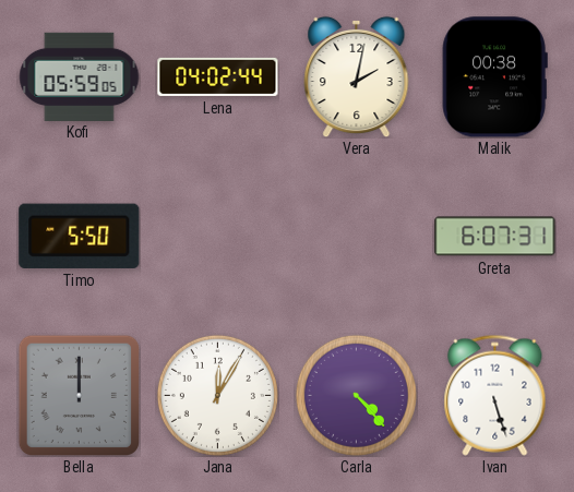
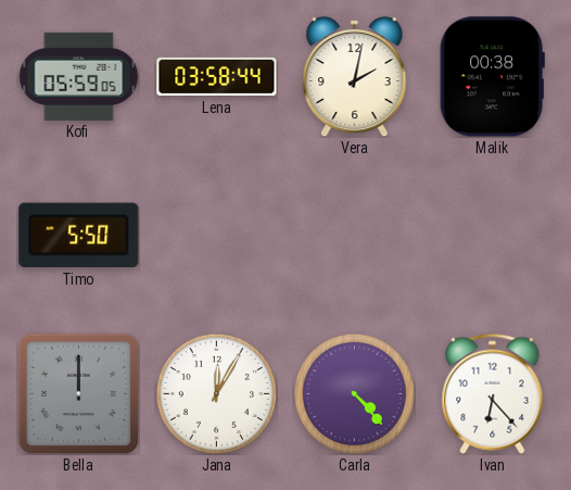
Lena: 04:02 -> 03:58 (217, 76)
Greta: 6:07 -> none (495, 237)
Ivan: 5:27 -> 6:23 (493, 393)
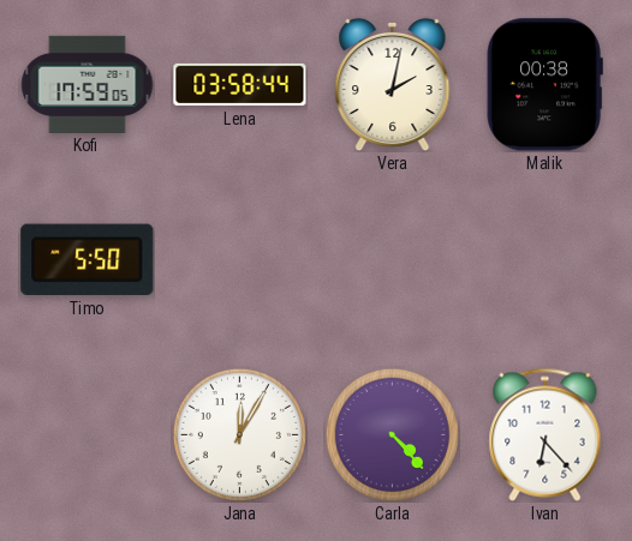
Kofi: 05:59 -> 17:59 (87, 84)
Bella: 12:00 -> none (78, 393)
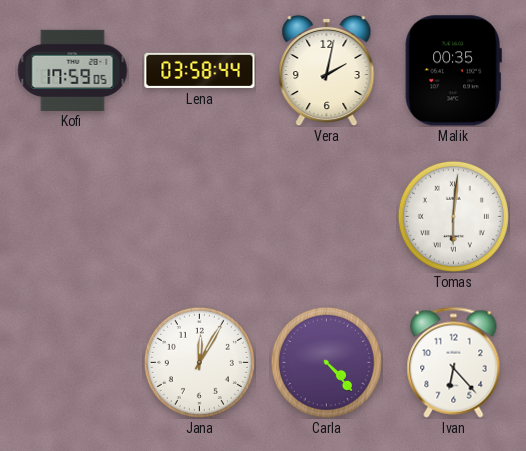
Malik: 00:38 -> 00:35 (453, 71)
Timo: 5:50 -> none (88, 259)
Tomas: none -> 6:01 (453, 216)
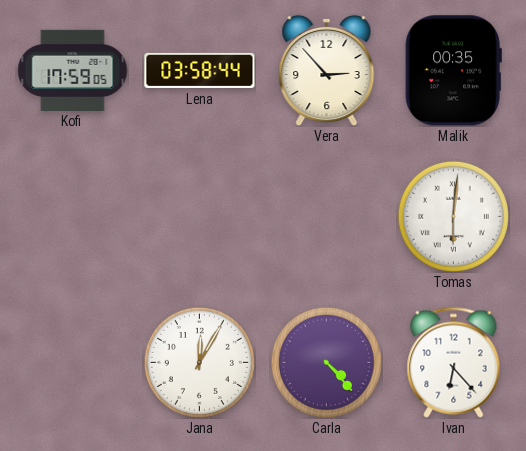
Vera: 2:02 -> 2:53 (327, 70)
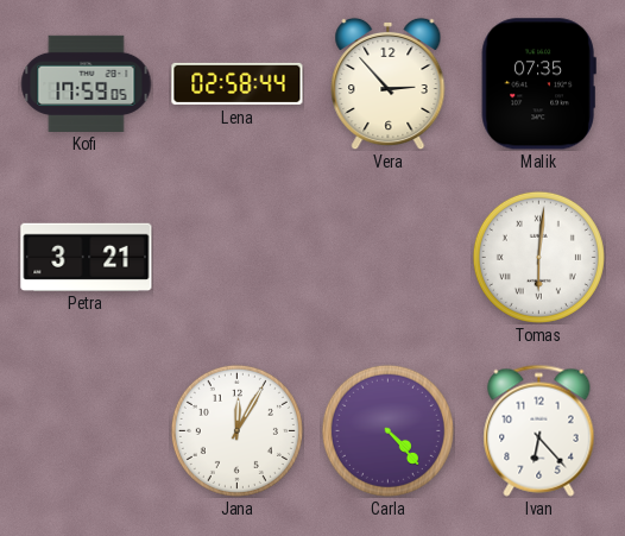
Lena: 03:58 -> 02:58 (238, 83)
Malik: 00:35 -> 07:35 (538, 84)
Petra: none -> 3:21 (87, 257)
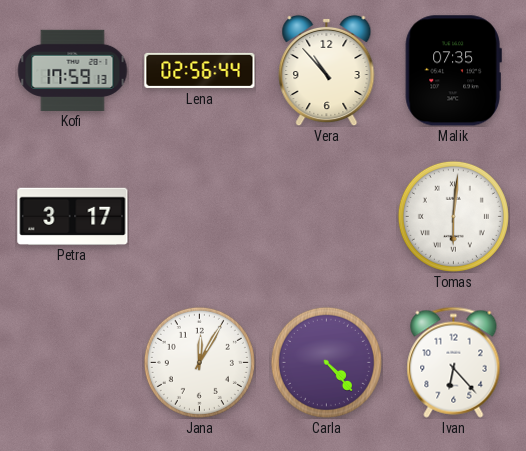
Kofi: 17:59:05 -> 17:59:13 (72, 70)
Lena: 02:58 -> 02:56 (200, 70)
Vera: 2:53 -> 10:53 (327, 70)
Petra: 3:21 -> 3:17 (73, 216)
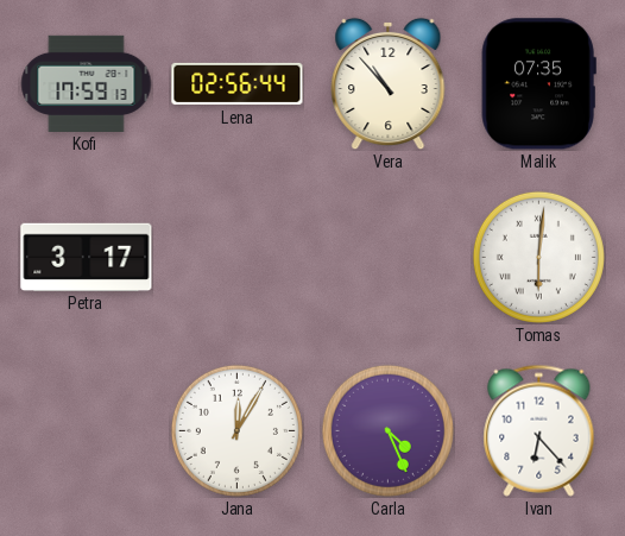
Carla: 4:23 -> 4:26 (387, 430)
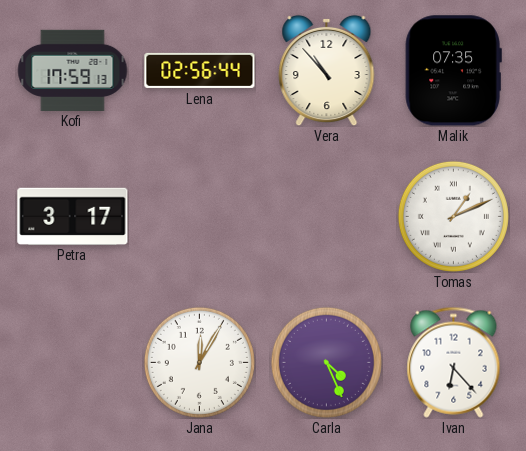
Tomas: 6:01 -> 1:11 (453, 216)
